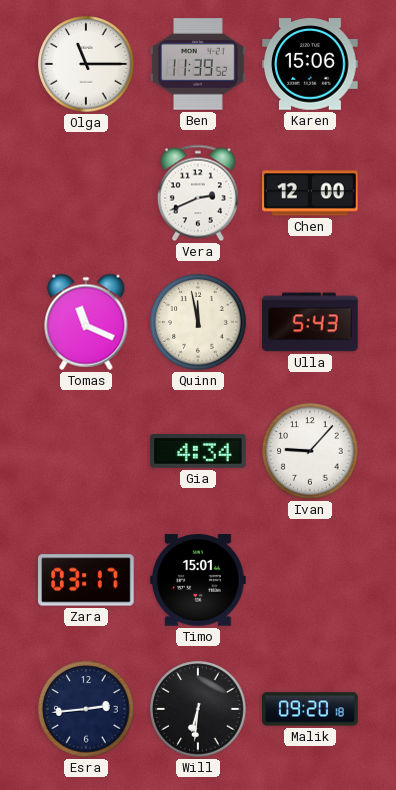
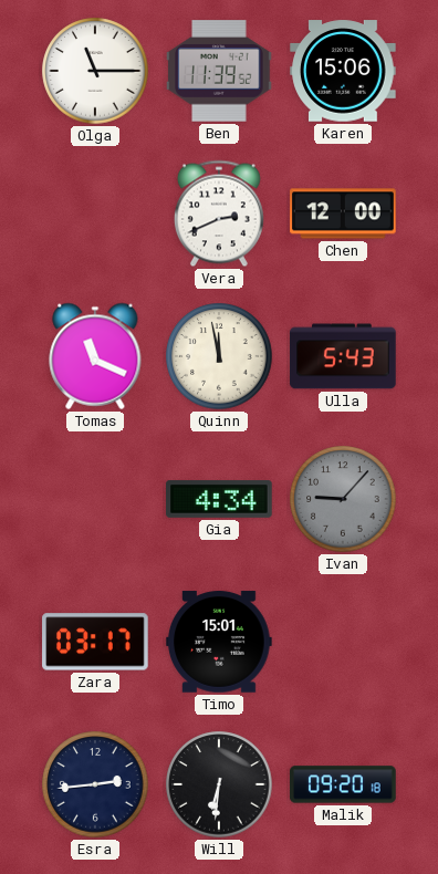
Ivan dial: white -> grey (343, 499)
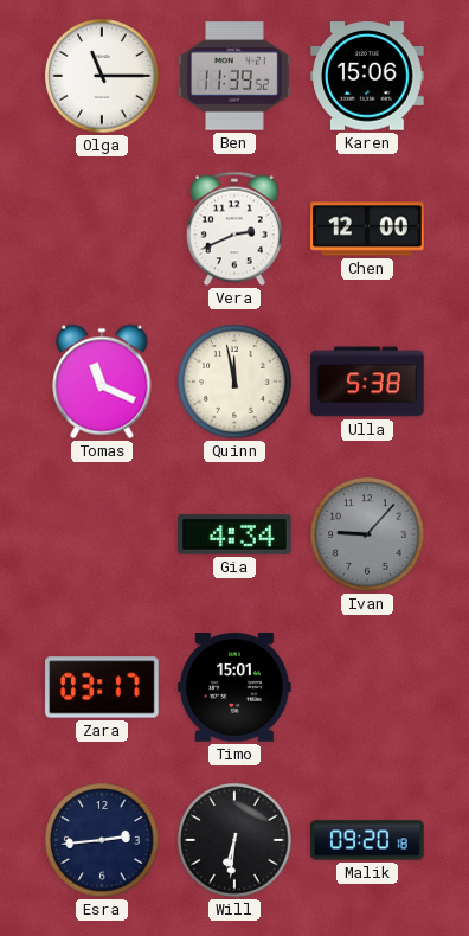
Ulla: 5:43 -> 5:38 (367, 382)
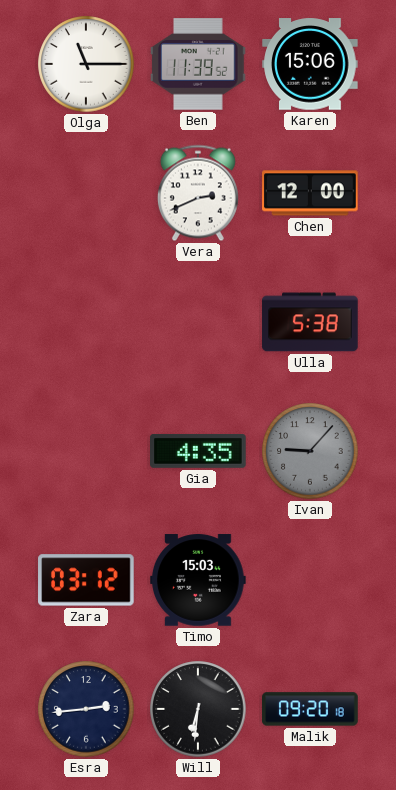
Tomas: 11:19 -> none (102, 382)
Quinn: 11:58 -> none (234, 382)
Gia: 4:34 -> 4:35 (198, 452)
Zara: 03:17 -> 03:12 (86, 580)
Timo: 15:01 -> 15:03 (198, 580)
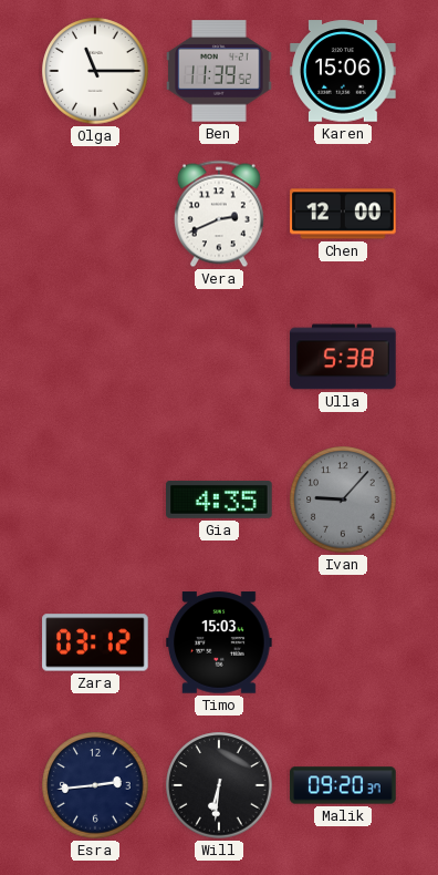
Malik: 09:20:18 -> 09:20:37 (343, 785)
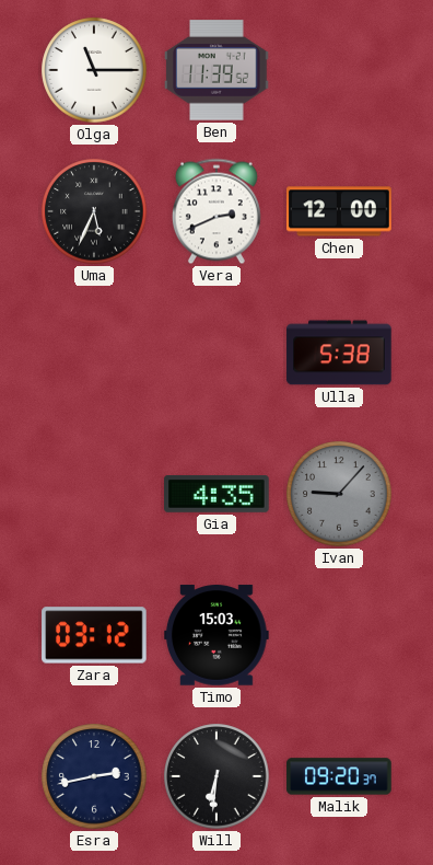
Karen: 15:06 -> none (343, 71)
Uma: none -> 5:34 (94, 211)
Esra: 2:44 -> 2:43 (94, 776)
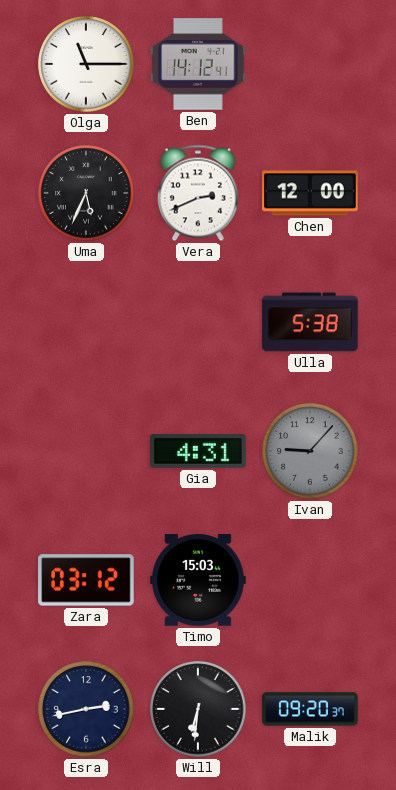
Ben: 11:39 -> 14:12 (198, 64)
Gia: 4:35 -> 4:31 (198, 452)
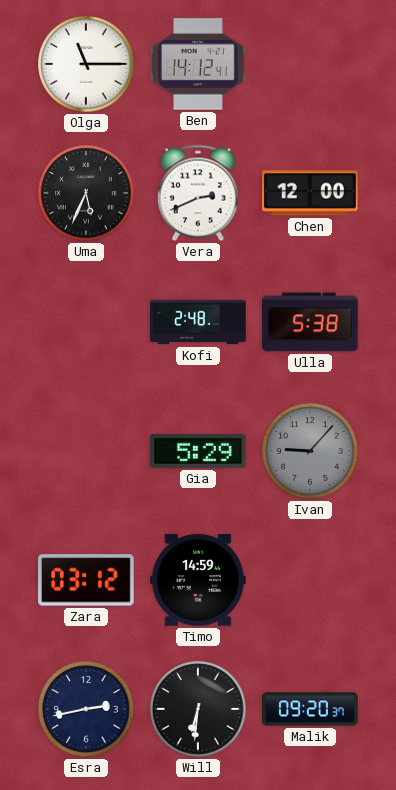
Kofi: none -> 2:48 (198, 322)
Gia: 4:31 -> 5:29 (198, 452)
Timo: 15:03 -> 14:59 (198, 580)
